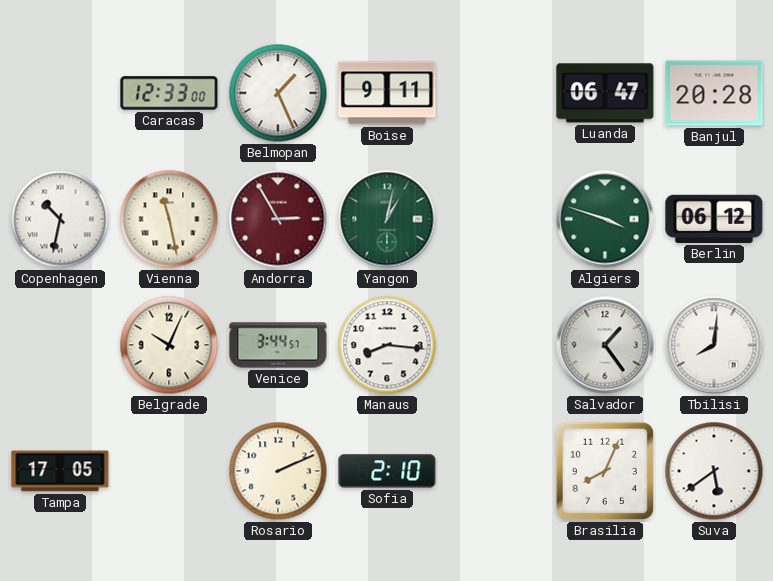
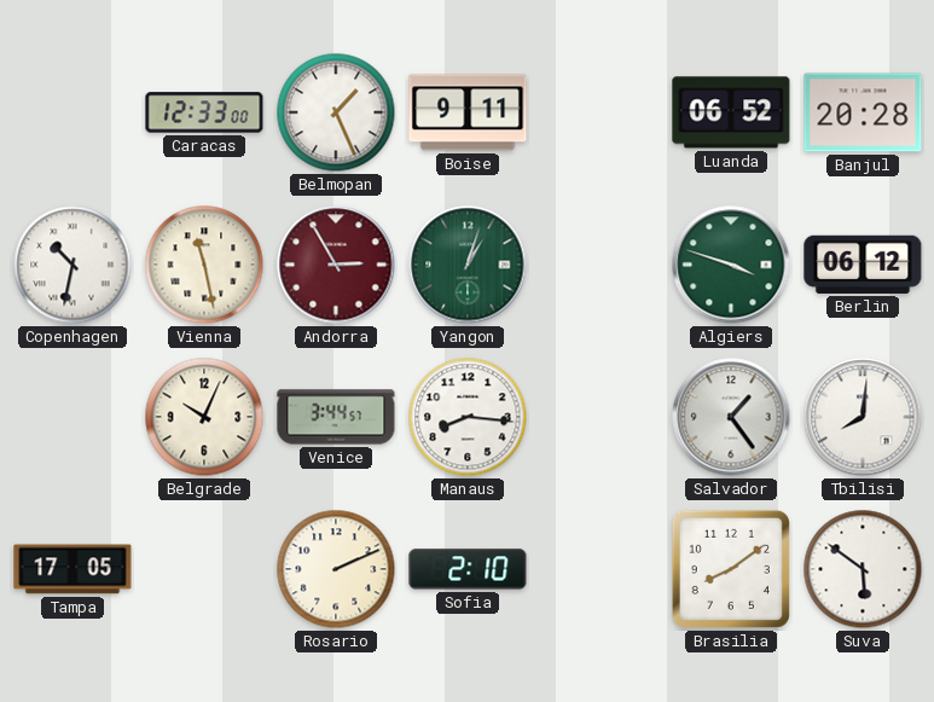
Luanda: 06:47 -> 06:52 (731, 112)
Yangon: 1:02 -> 1:03 (468, 265)
Brasilia: 8:04 -> 8:09 (731, 569)
Suva: 5:39 -> 5:51 (863, 569)
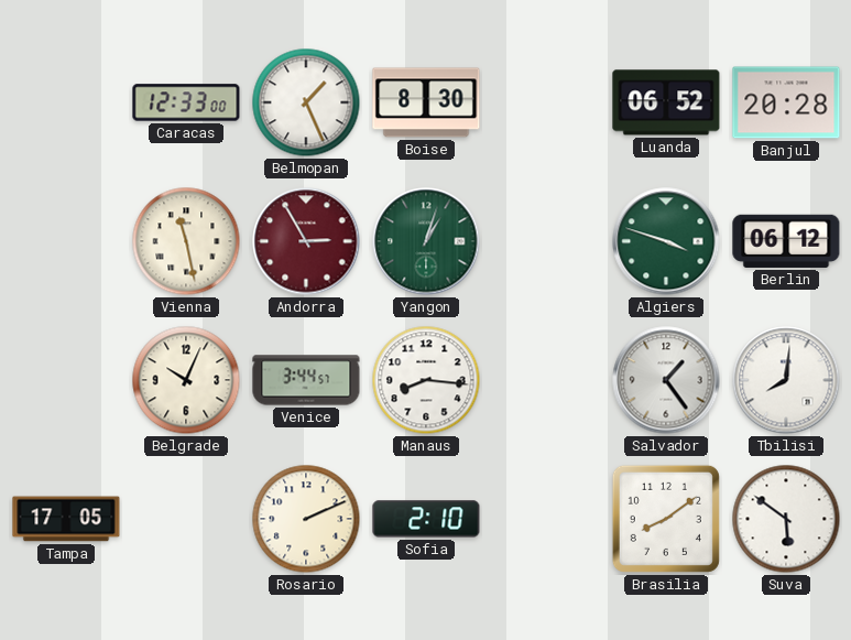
Boise: 9:11 -> 8:30 (426, 102)
Copenhagen: 10:32 -> none (72, 265)
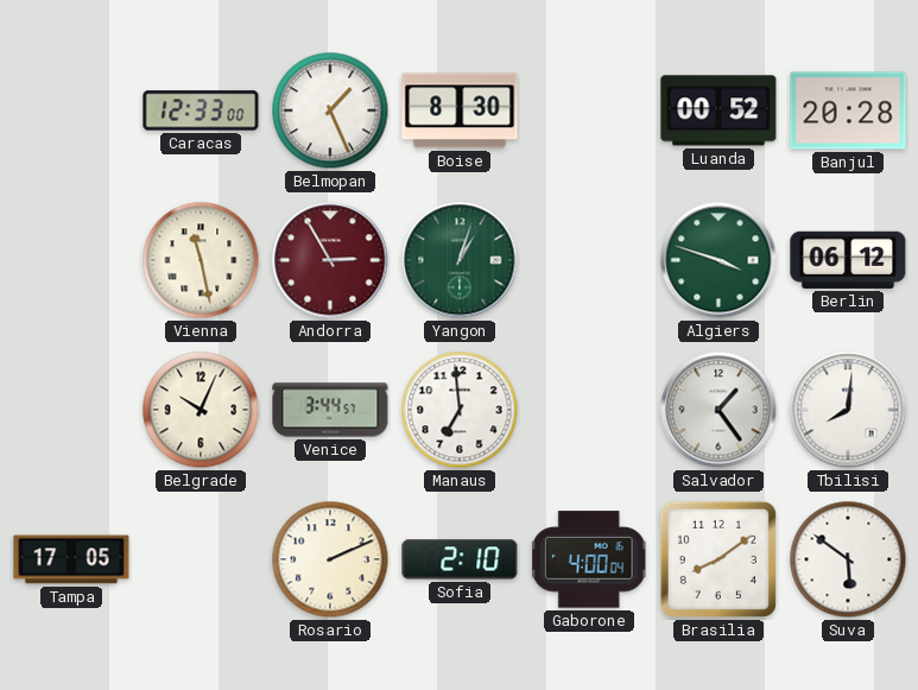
Luanda: 06:52 -> 00:52 (718, 110)
Manaus: 8:16 -> 6:59 (460, 410)
Gaborone: none -> 4:00 (589, 559)
